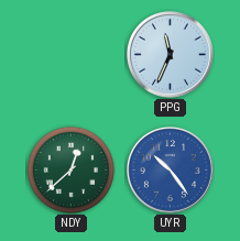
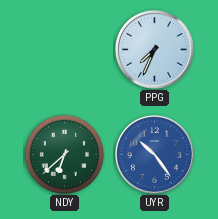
PPG: 11:34 -> 7:34 (154, 49)
NDY: 12:38 -> 6:38 (64, 154)
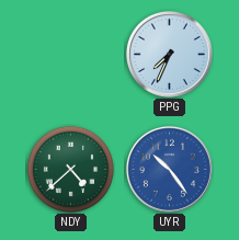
NDY: 6:38 -> 4:38 (70, 169)
